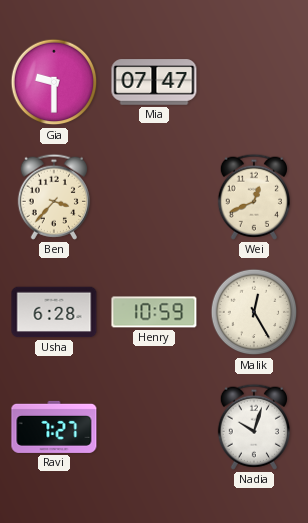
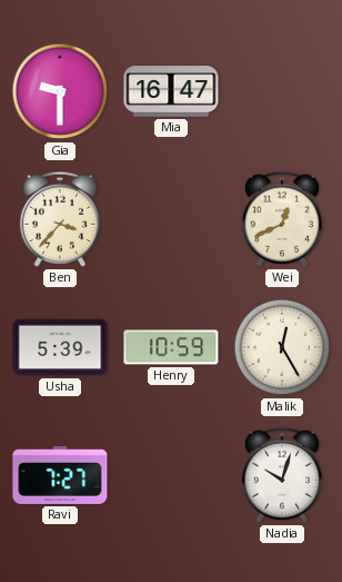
Mia: 07:47 -> 16:47 (171, 91)
Usha: 6:28 -> 5:39 (60, 347)
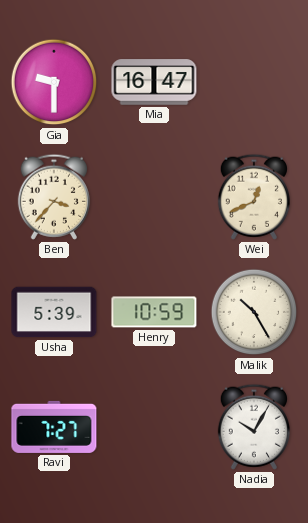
Malik: 12:25 -> 10:25 (254, 312)
Nadia: 10:03 -> 10:05 (253, 427)
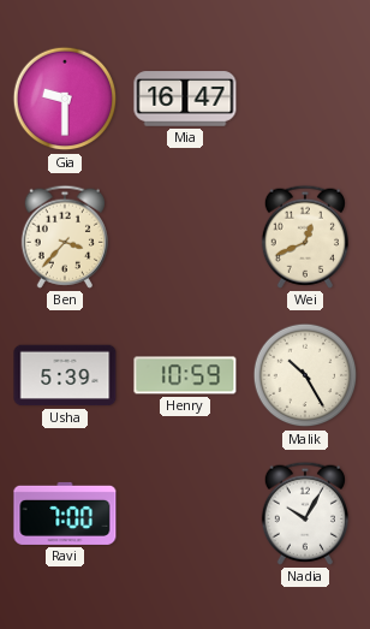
Ravi: 7:27 -> 7:00 (65, 514)
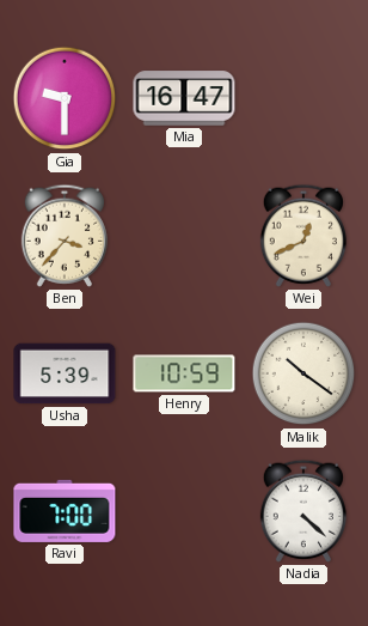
Malik: 10:25 -> 10:21 (303, 373)
Nadia: 10:05 -> 4:22 (302, 511)
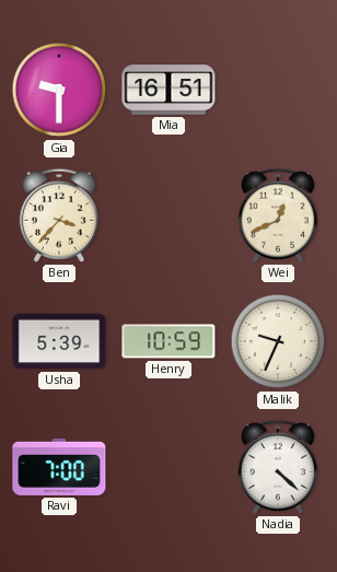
Mia: 16:47 -> 16:51 (168, 90)
Malik: 10:21 -> 9:34 (278, 341)
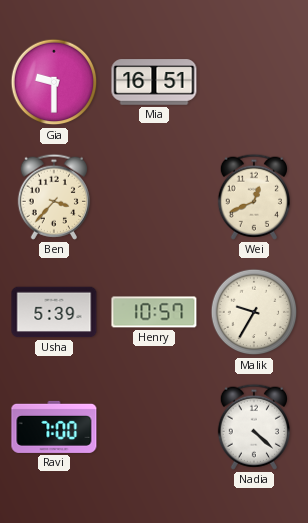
Henry: 10:59 -> 10:57 (154, 312)
Malik: 9:34 -> 9:35 (254, 312)
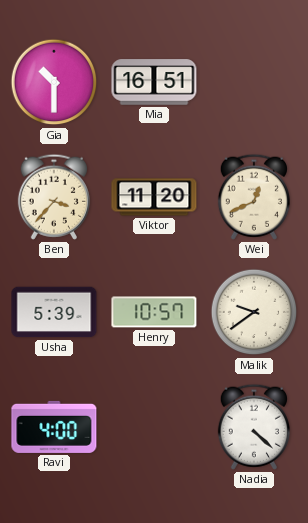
Gia: 9:30 -> 10:30 (54, 82)
Viktor: none -> 11:20 (154, 197)
Malik: 9:35 -> 9:39 (254, 312)
Ravi: 7:00 -> 4:00 (54, 427)
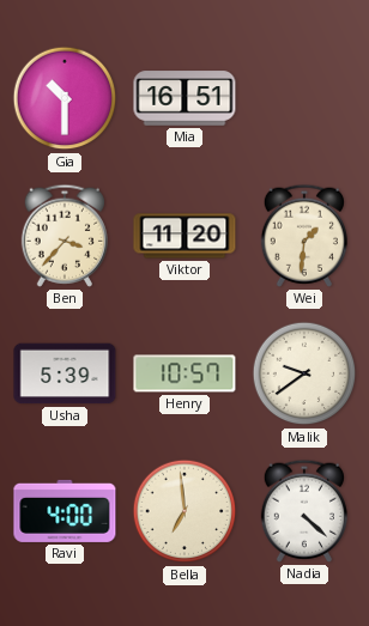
Wei: 12:41 -> 1:31 (303, 236)
Bella: none -> 6:59 (184, 511)
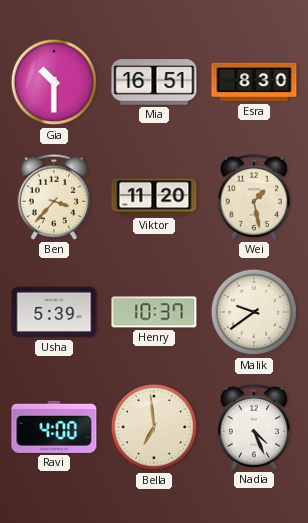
Esra: none -> 8:30 (254, 82)
Wei: 1:31 -> 1:28 (253, 197)
Henry: 10:57 -> 10:37 (154, 312)
Nadia: 4:22 -> 4:26 (253, 427)
